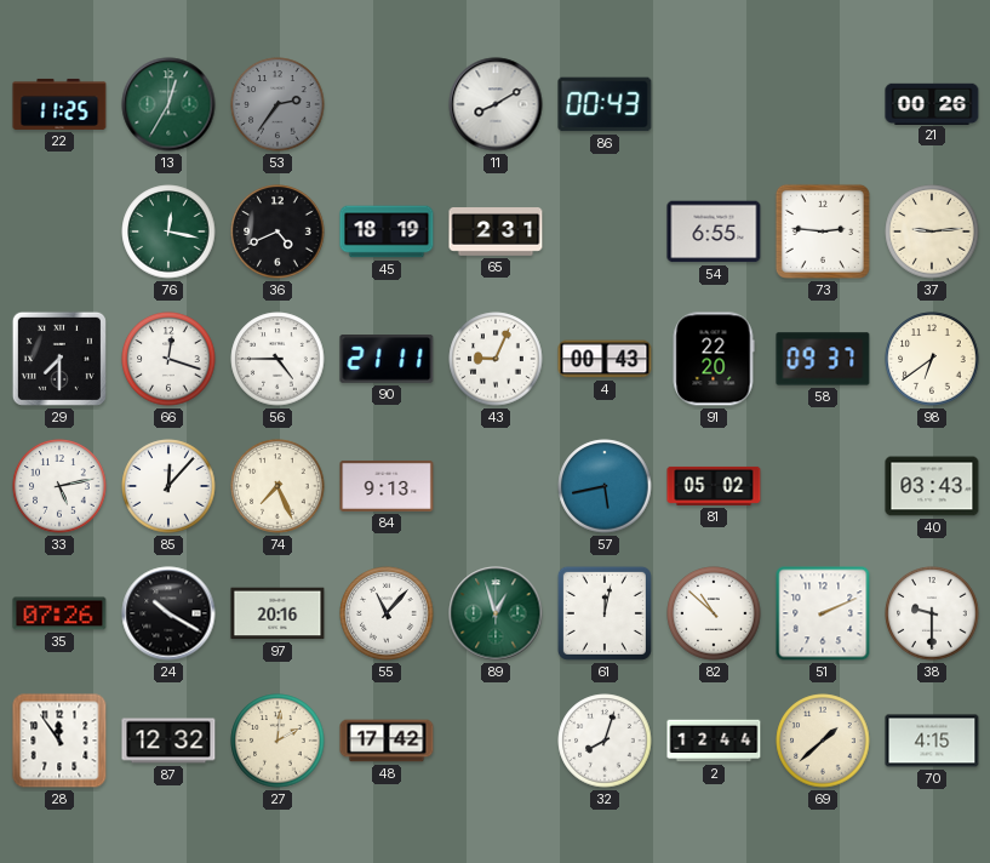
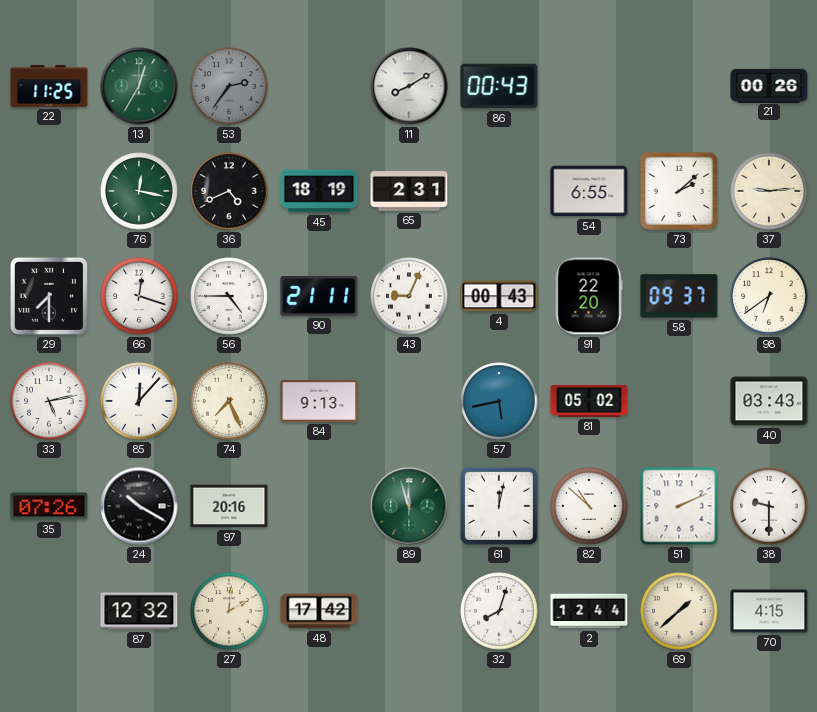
73: 2:46 -> 2:08 (679, 191)
55: 11:07 -> none (387, 613)
89: 12:57 -> 11:57 (409, 506)
28: 11:54 -> none (59, 741)
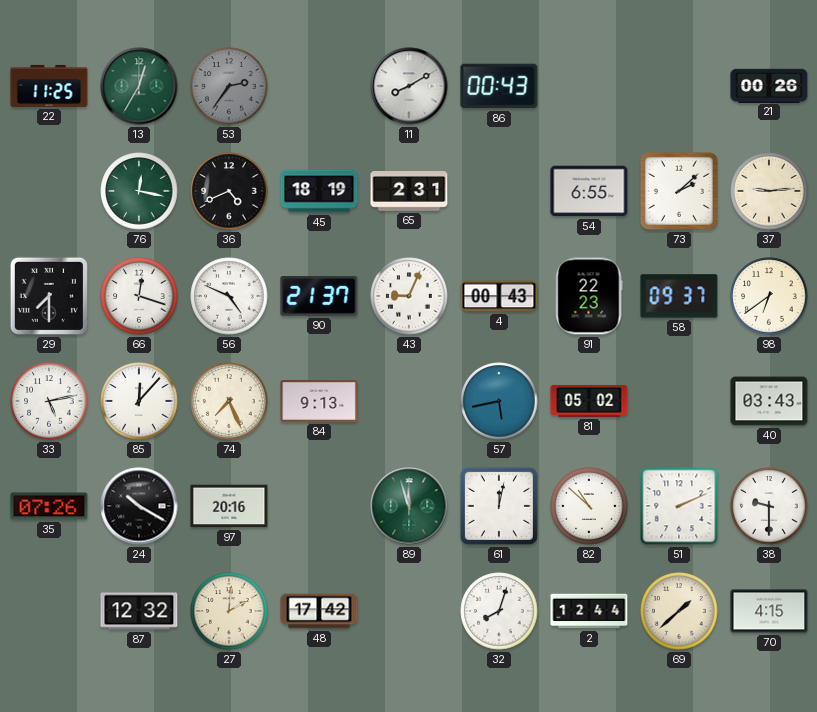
56: 4:45 -> 4:49 (229, 296)
90: 21:11 -> 21:37 (319, 297)
91: 22:20 -> 22:23 (589, 296)
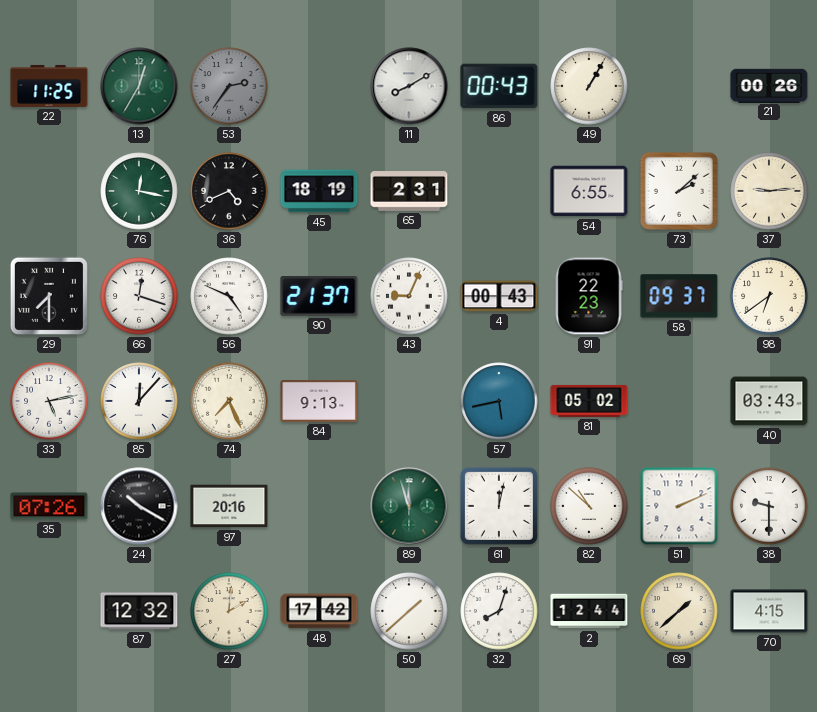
49: none -> 1:05 (589, 86)
50: none -> 1:38 (409, 611)
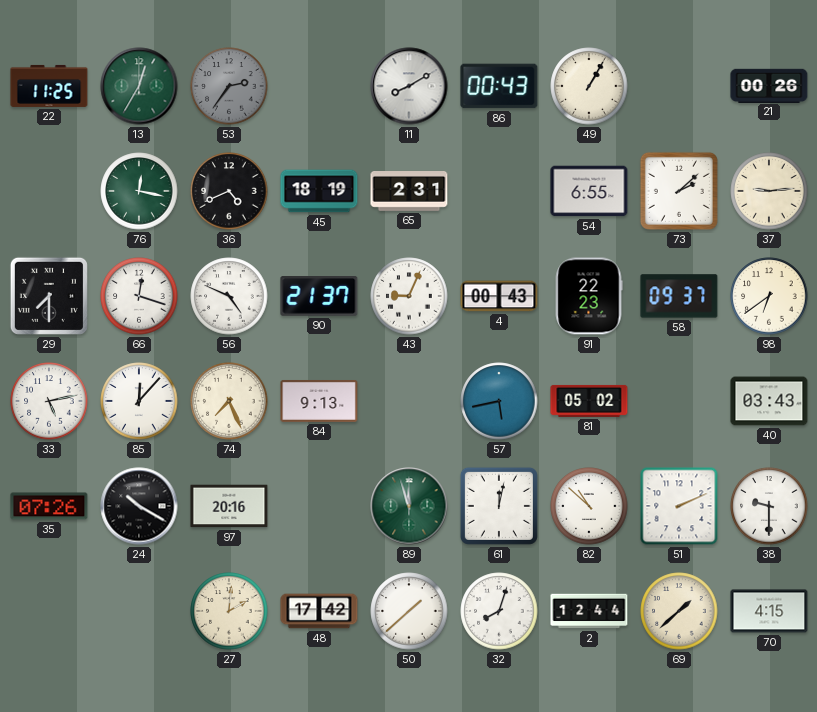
87: 12:32 -> none (139, 611)
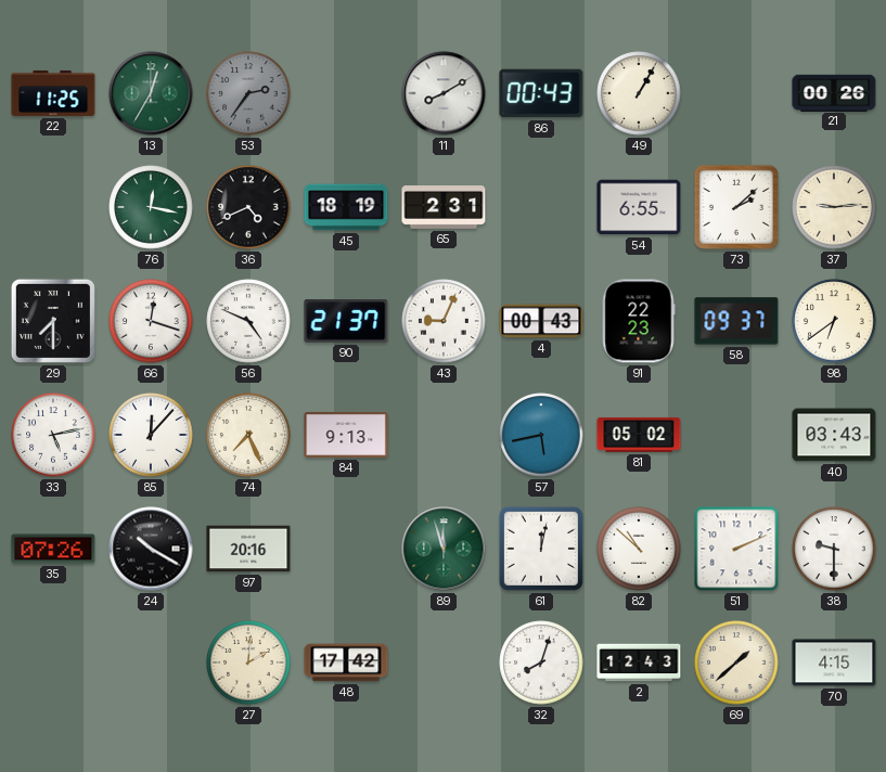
50: 1:38 -> none (409, 611)
2: 12:44 -> 12:43 (639, 662)
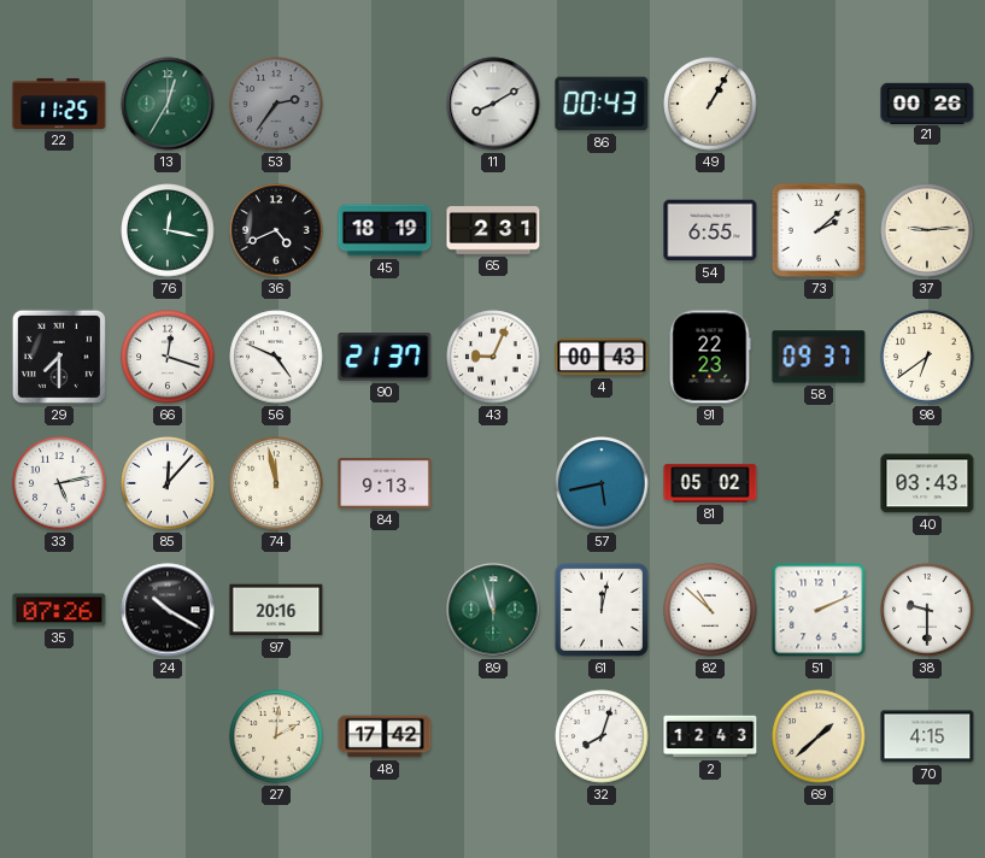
74: 7:26 -> 11:58 (276, 483)
